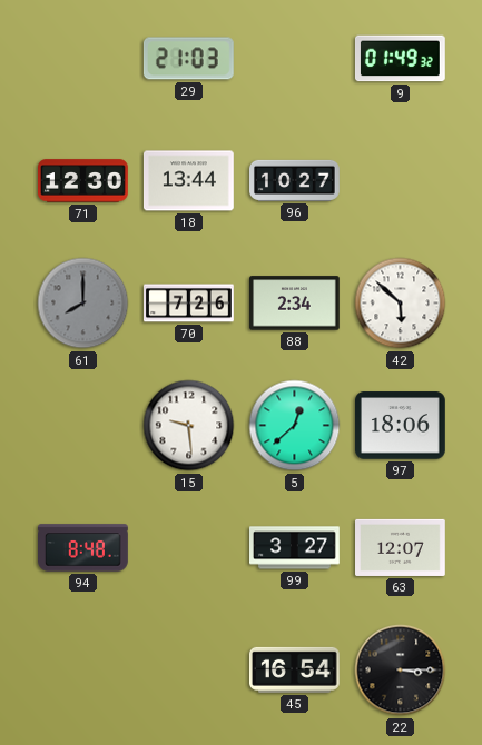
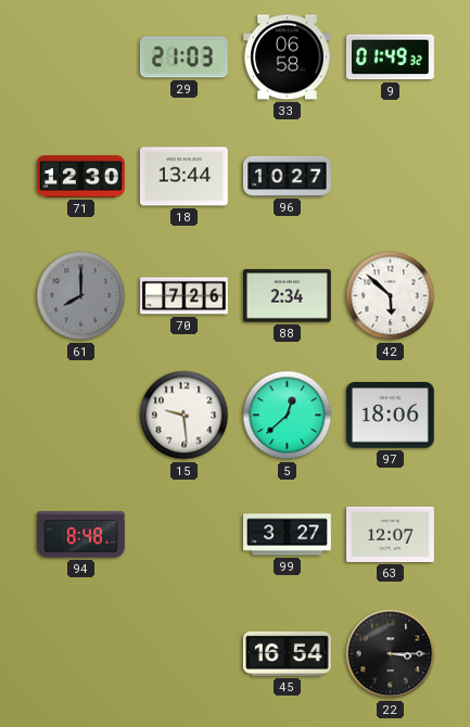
33: none -> 06:58 (288, 58)
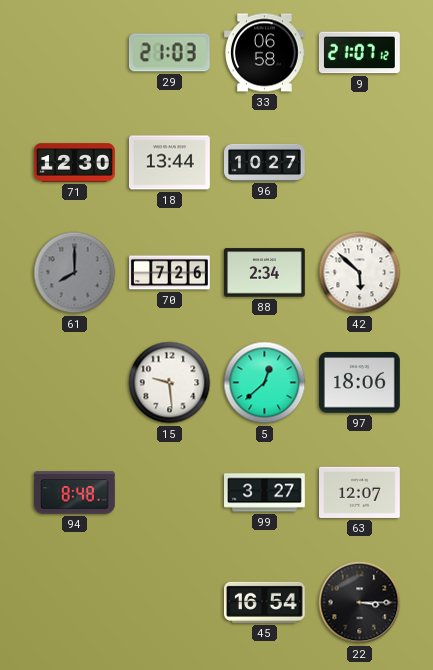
9: 01:49 -> 21:07 (359, 53)
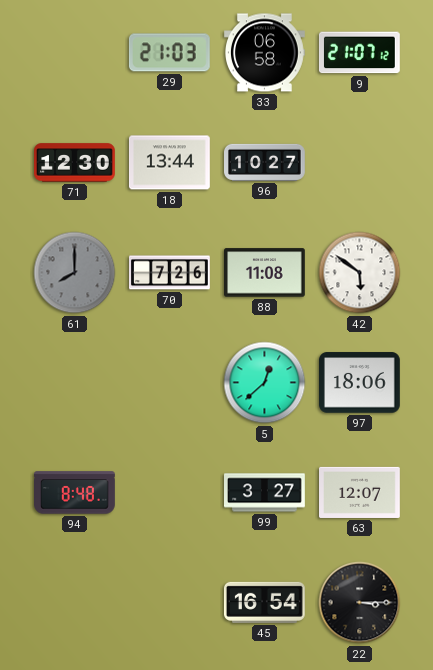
88: 2:34 -> 11:08 (265, 273)
42: 5:52 -> 5:51 (360, 273)
15: 9:29 -> none (170, 383)
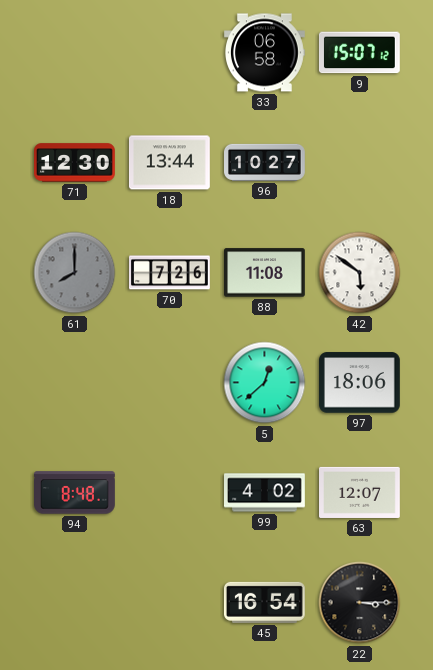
29: 21:03 -> none (169, 53)
9: 21:07 -> 15:07 (359, 53)
99: 3:27 -> 4:02 (265, 493)
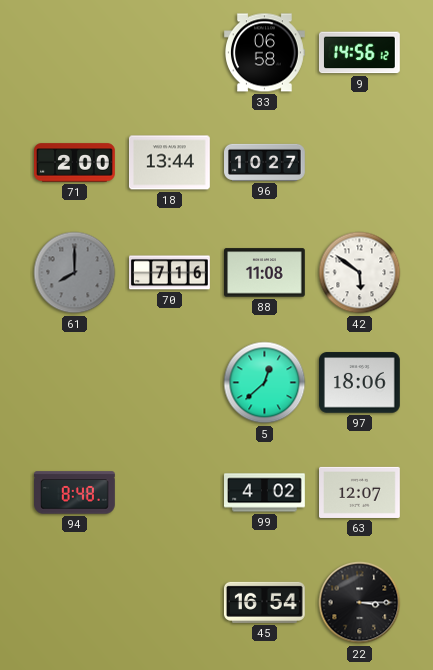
9: 15:07 -> 14:56 (359, 53)
71: 12:30 -> 2:00 (75, 163)
70: 7:26 -> 7:16 (170, 273)
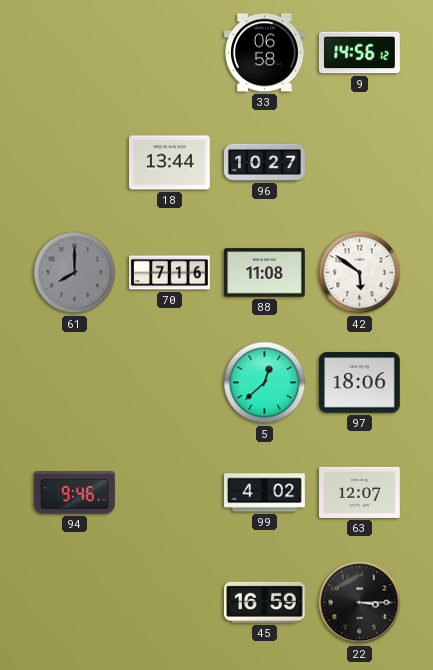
71: 2:00 -> none (75, 163)
94: 8:48 -> 9:46 (75, 493)
45: 16:54 -> 16:59 (264, 602)
